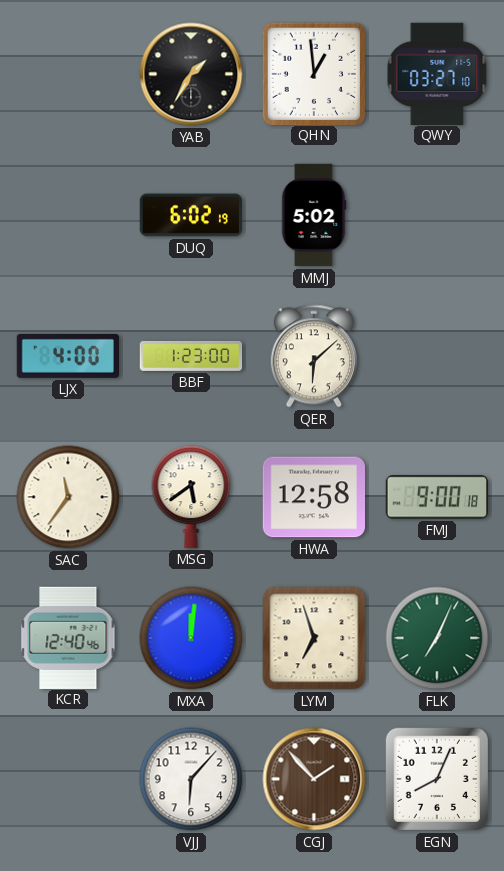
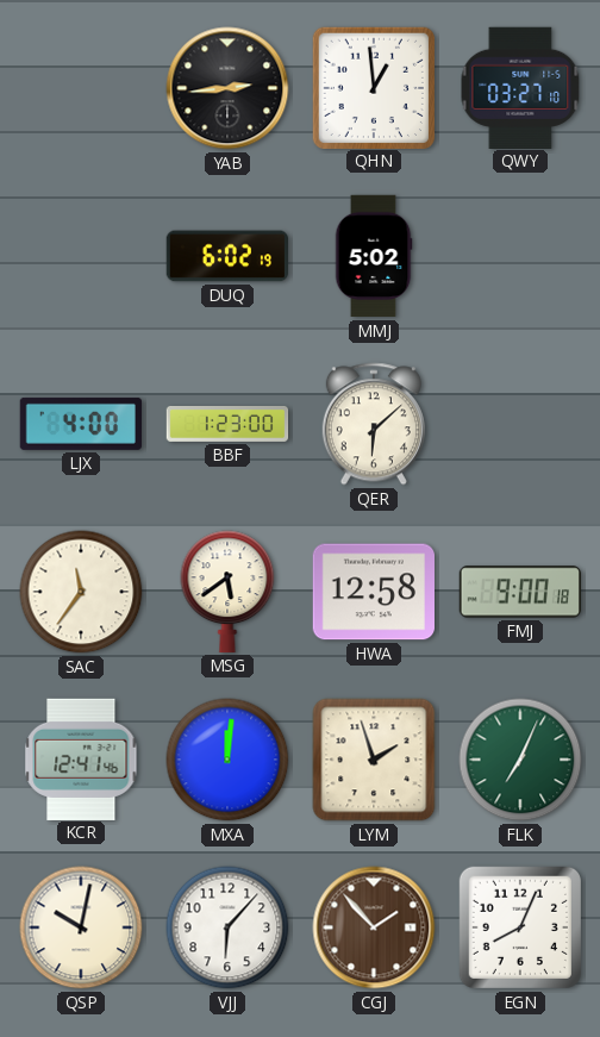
YAB: 1:35 -> 2:44 (227, 88)
KCR: 12:40 -> 12:41 (81, 758)
LYM: 6:57 -> 1:57 (374, 760)
QSP: none -> 10:02 (81, 927)
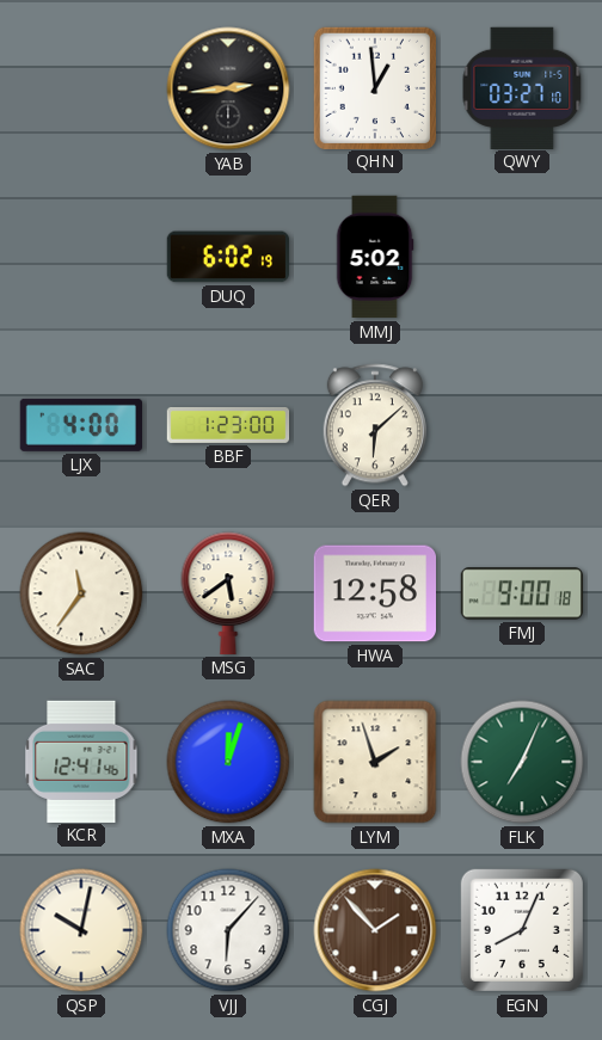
MXA: 12:01 -> 12:03 (228, 762)
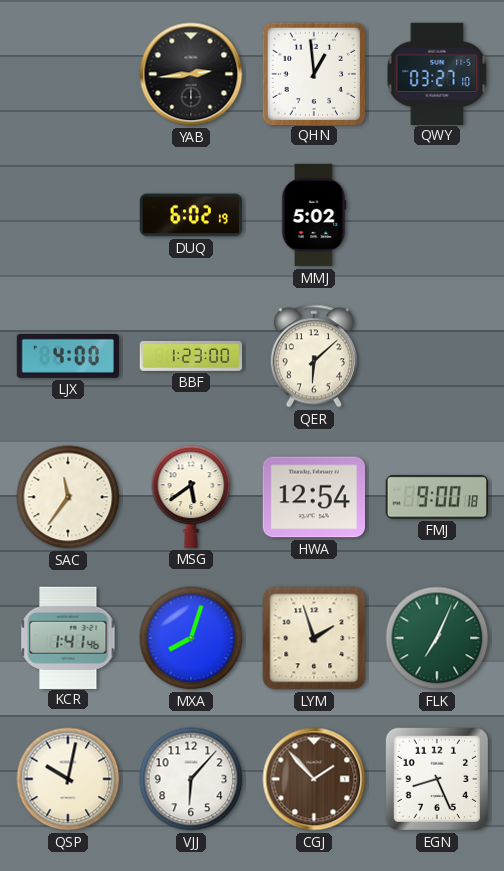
HWA: 12:58 -> 12:54 (313, 497)
KCR: 12:41 -> 1:41 (68, 637)
MXA: 12:03 -> 8:03 (191, 638)
EGN: 8:04 -> 8:26 (437, 779)
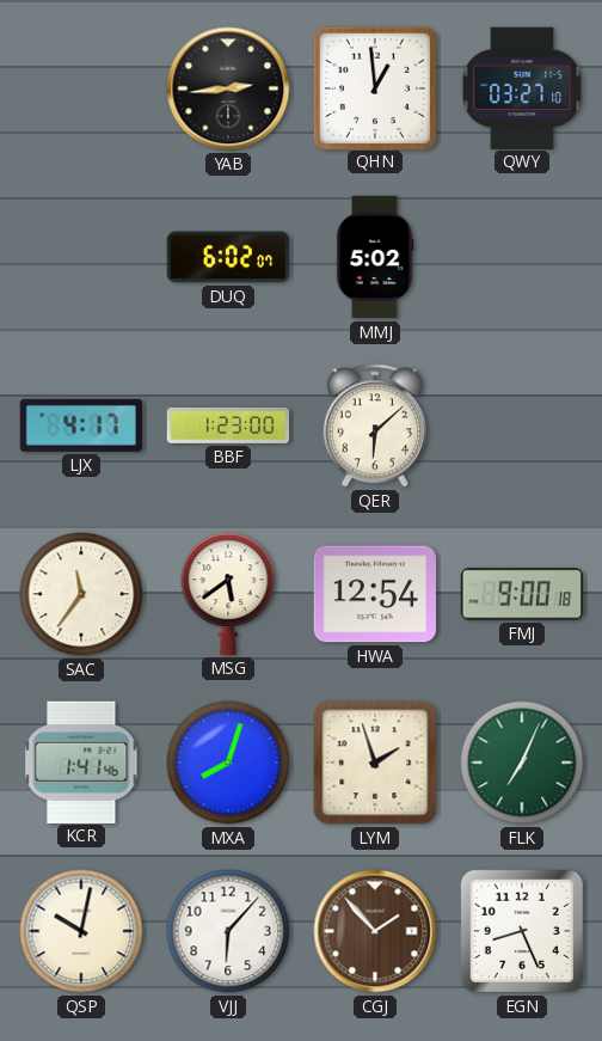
DUQ: 6:02:19 -> 6:02:07 (227, 257)
LJX: 4:00 -> 4:17 (80, 425)
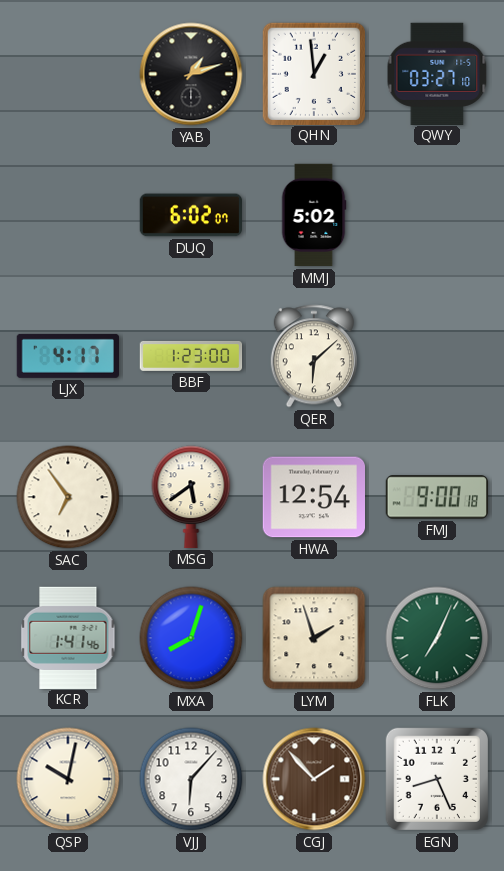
YAB: 2:44 -> 1:12 (191, 74)
SAC: 11:36 -> 6:54 (68, 497)
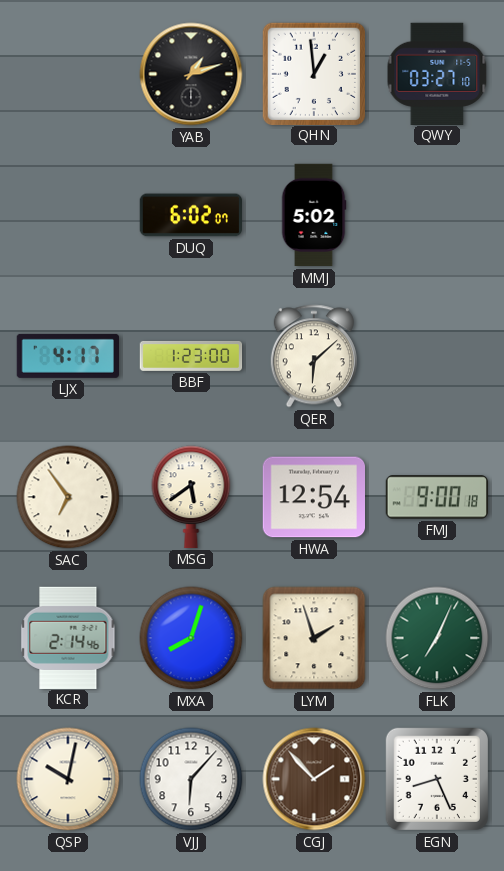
KCR: 1:41 -> 2:14 (68, 637)
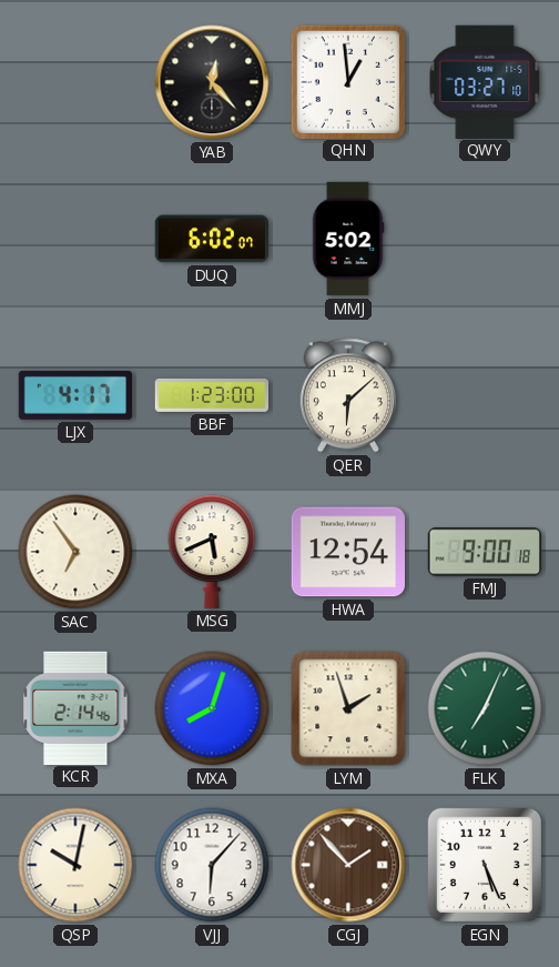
YAB: 1:12 -> 12:23 (212, 82)
MSG: 5:39 -> 5:41 (212, 552)
EGN: 8:26 -> 5:26 (485, 865)
